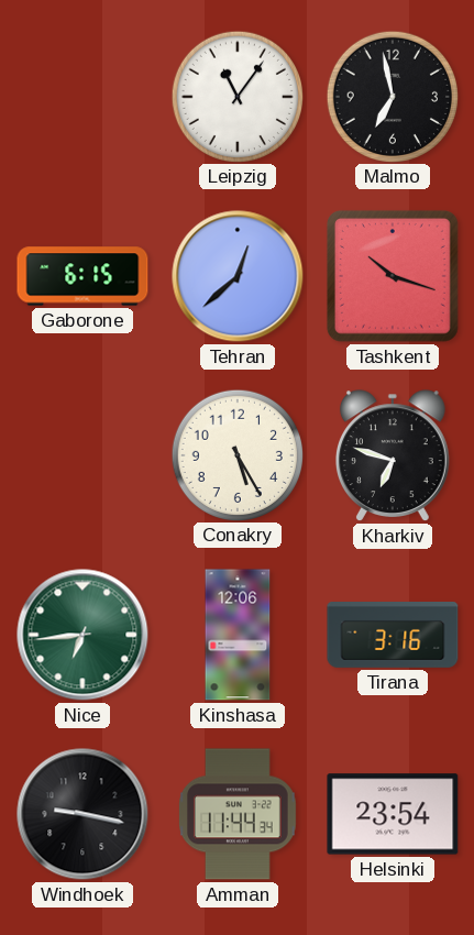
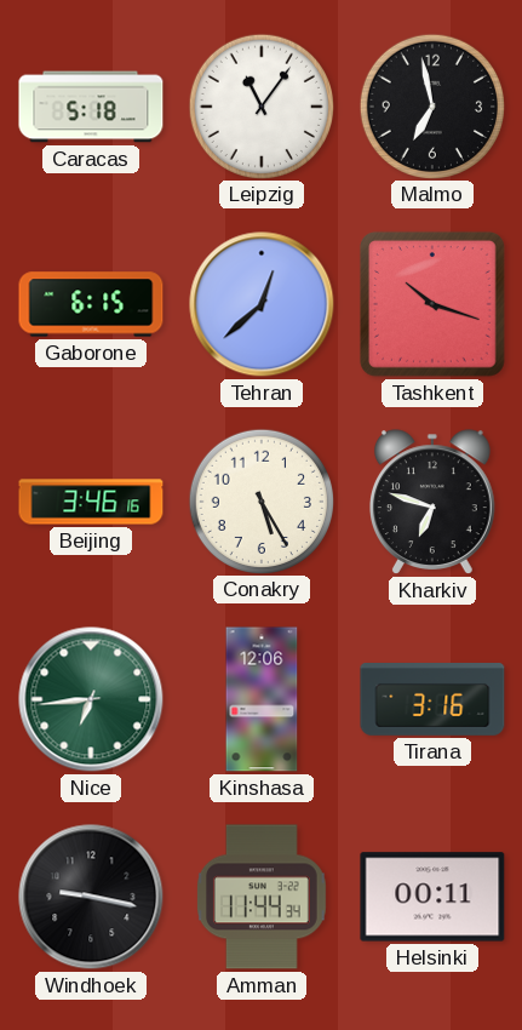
Caracas: none -> 5:18 (91, 107)
Beijing: none -> 3:46 (91, 502)
Helsinki: 23:54 -> 00:11 (432, 897)
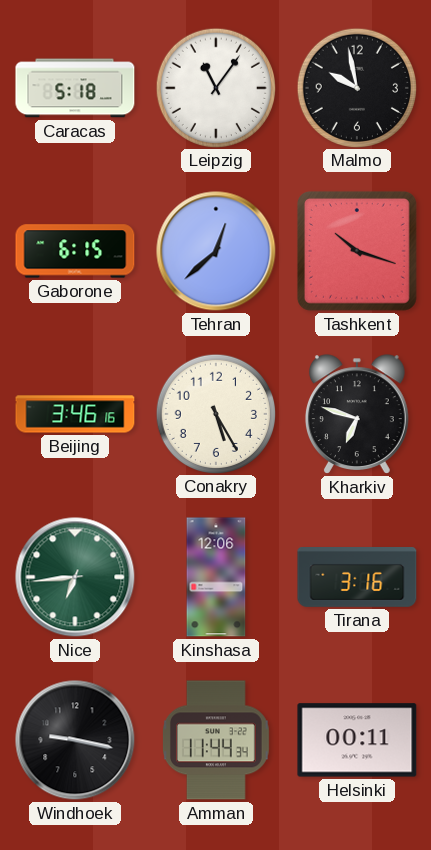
Malmo: 6:58 -> 9:58 (356, 87)
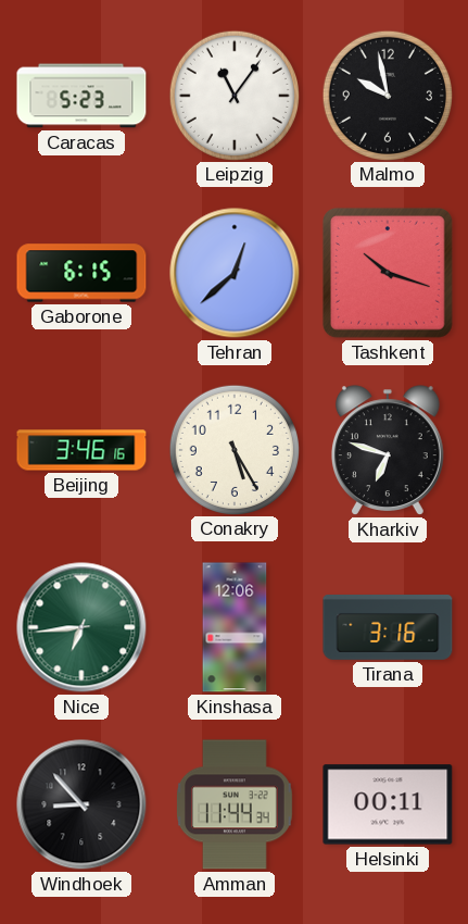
Caracas: 5:18 -> 5:23 (81, 96)
Windhoek: 9:17 -> 8:53 (81, 804)
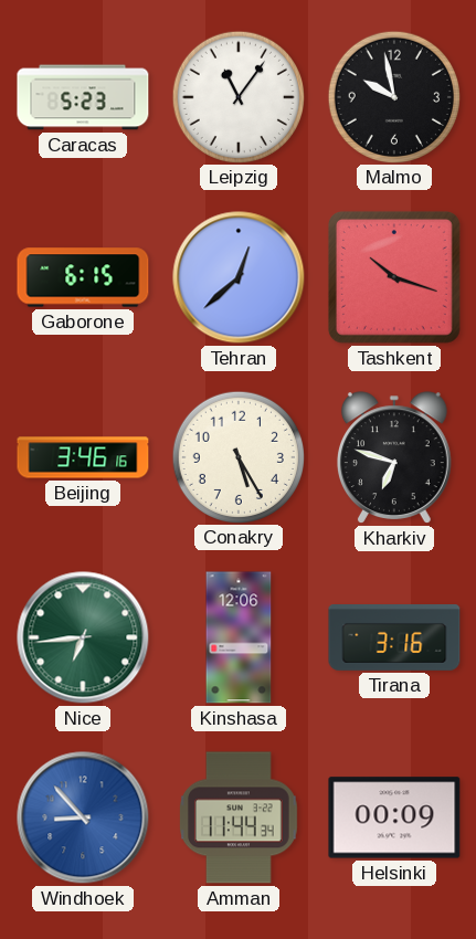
Windhoek dial: black -> blue (83, 817)
Helsinki: 00:11 -> 00:09 (394, 817)
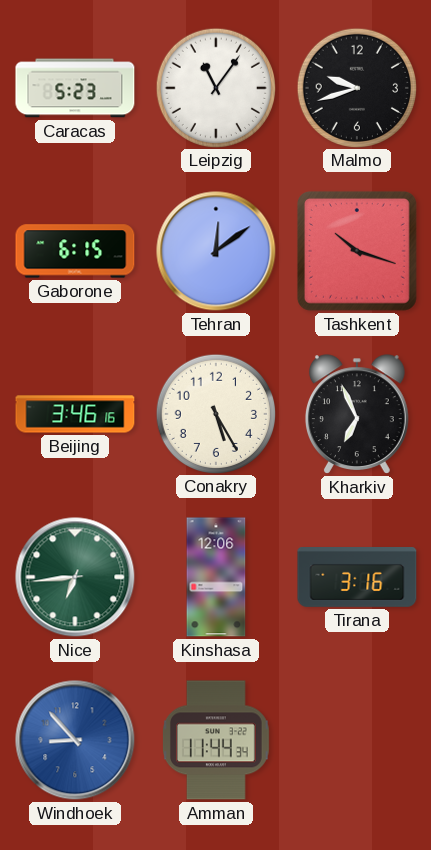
Malmo: 9:58 -> 9:42 (356, 87)
Tehran: 12:38 -> 12:09 (216, 251)
Kharkiv: 6:48 -> 6:56 (357, 414)
Helsinki: 00:09 -> none (394, 817)
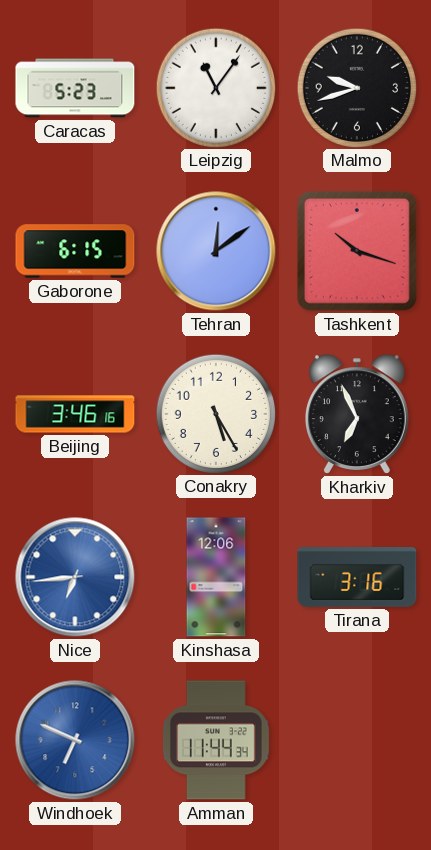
Nice dial: green -> blue (75, 577)
Windhoek: 8:53 -> 6:49 (75, 740)
